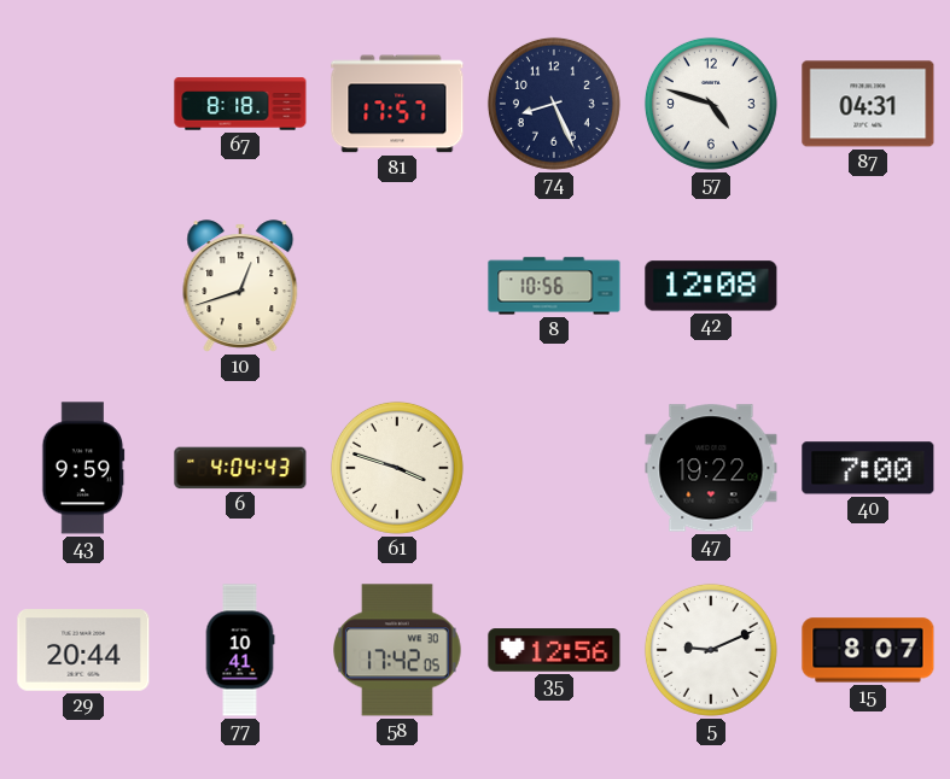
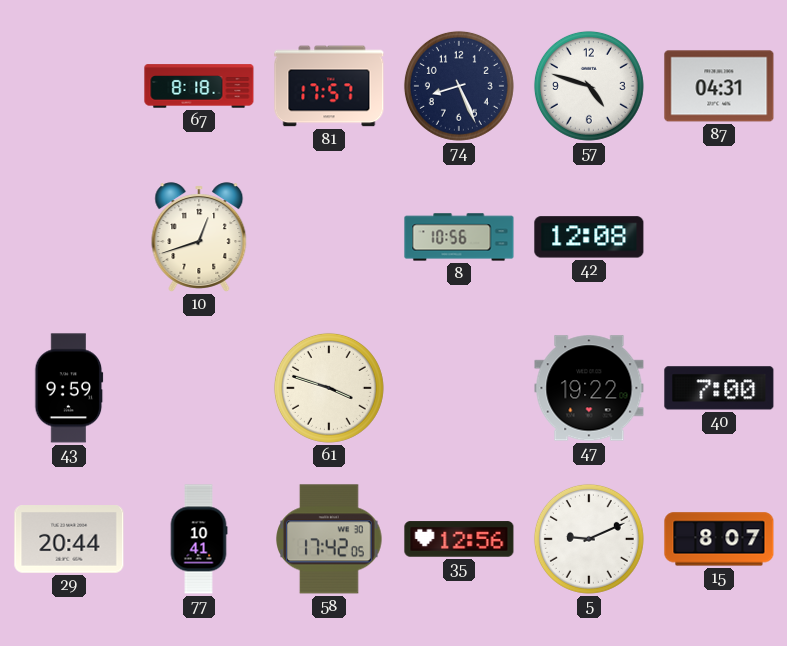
6: 4:04 -> none (240, 468)
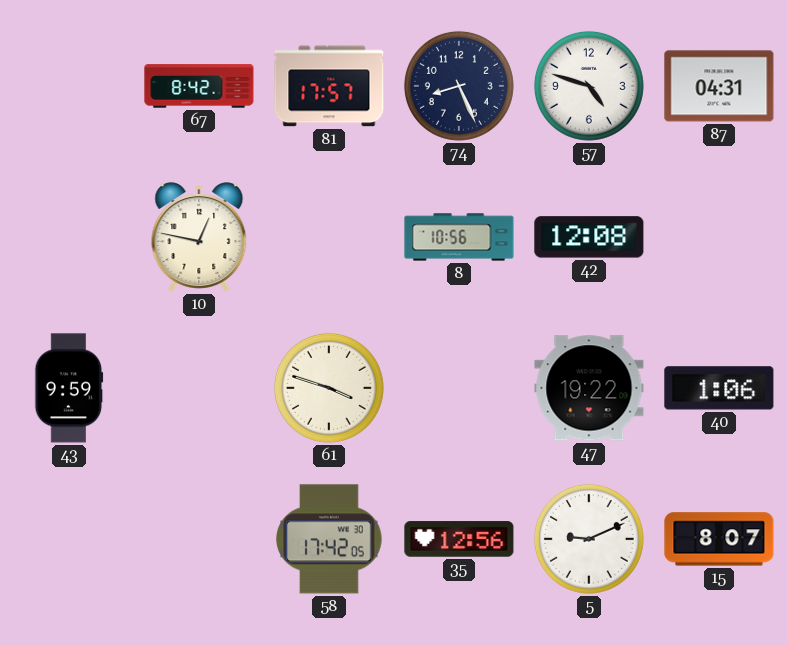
67: 8:18 -> 8:42 (199, 86)
10: 12:42 -> 12:47 (199, 237)
40: 7:00 -> 1:06 (719, 388)
29: 20:44 -> none (69, 539)
77: 10:41 -> none (199, 539)
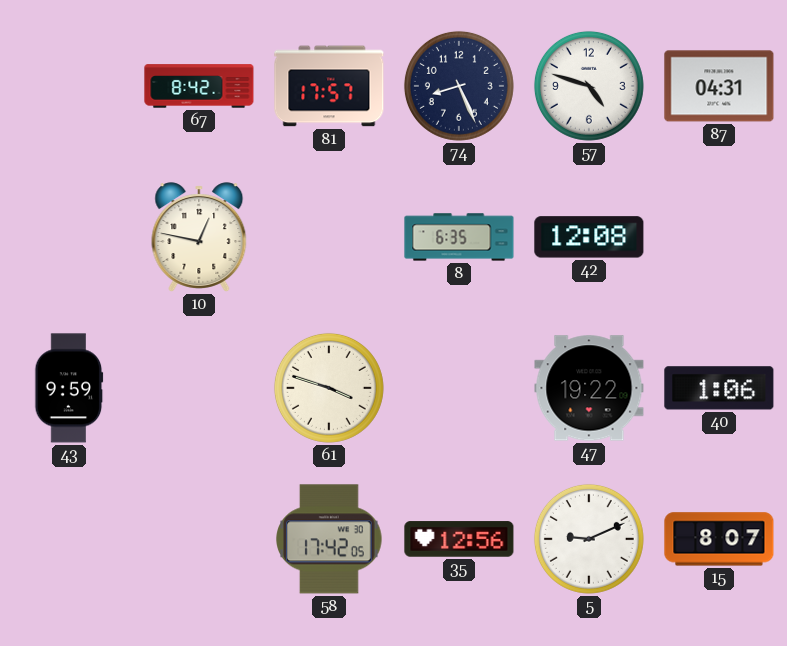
8: 10:56 -> 6:35 (459, 237)
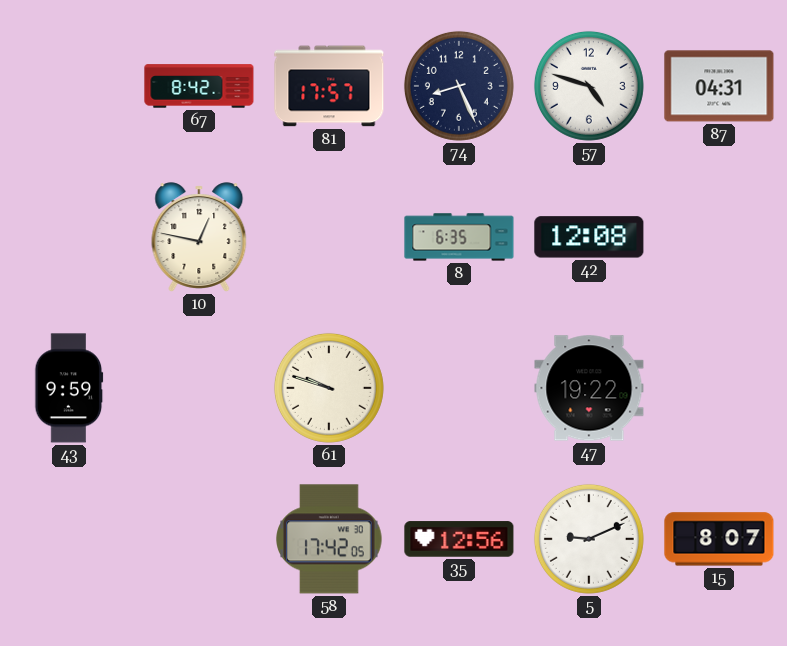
61: 3:48 -> 9:48 (329, 388)
40: 1:06 -> none (719, 388)
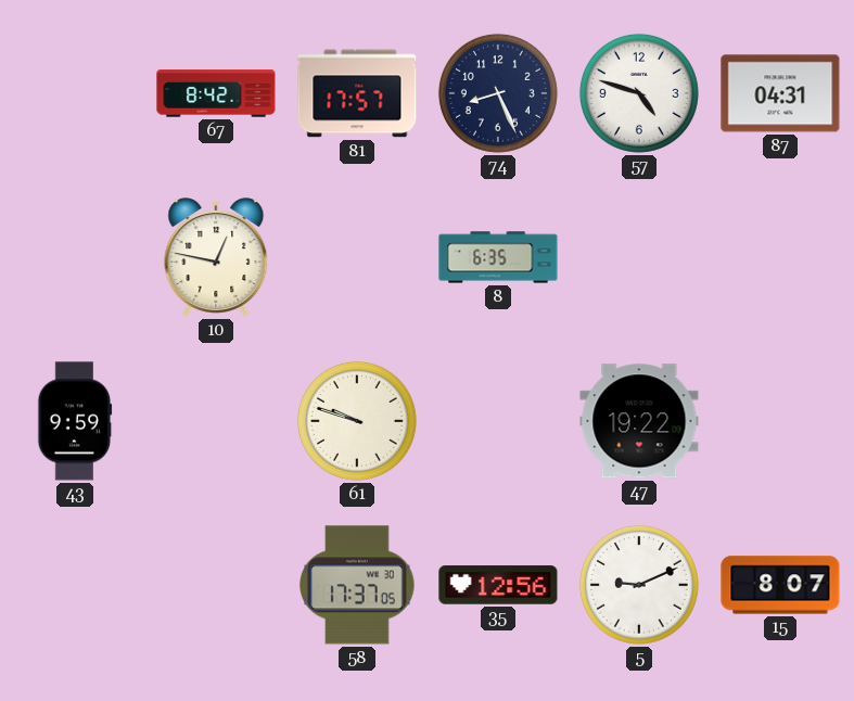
42: 12:08 -> none (589, 237)
58: 17:42 -> 17:37 (357, 585)
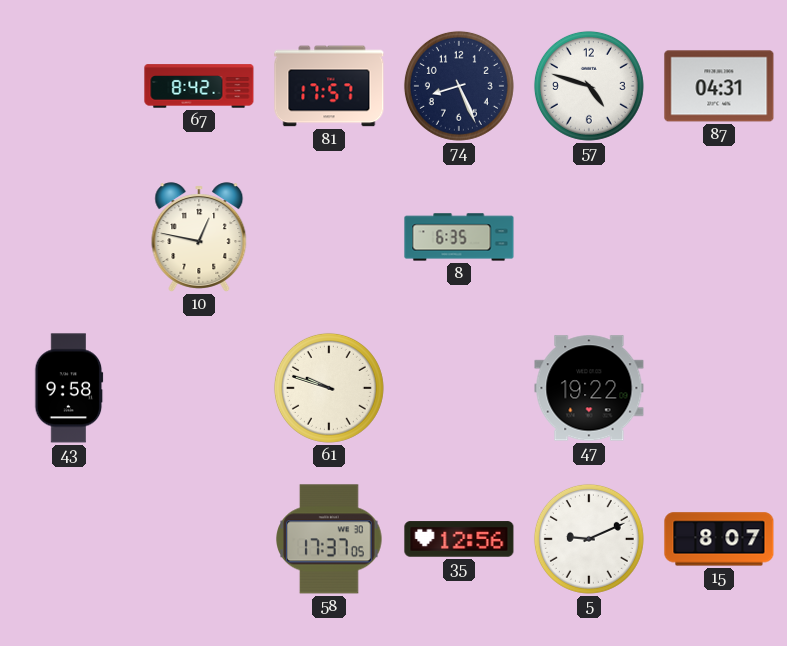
43: 9:59 -> 9:58 (69, 388)
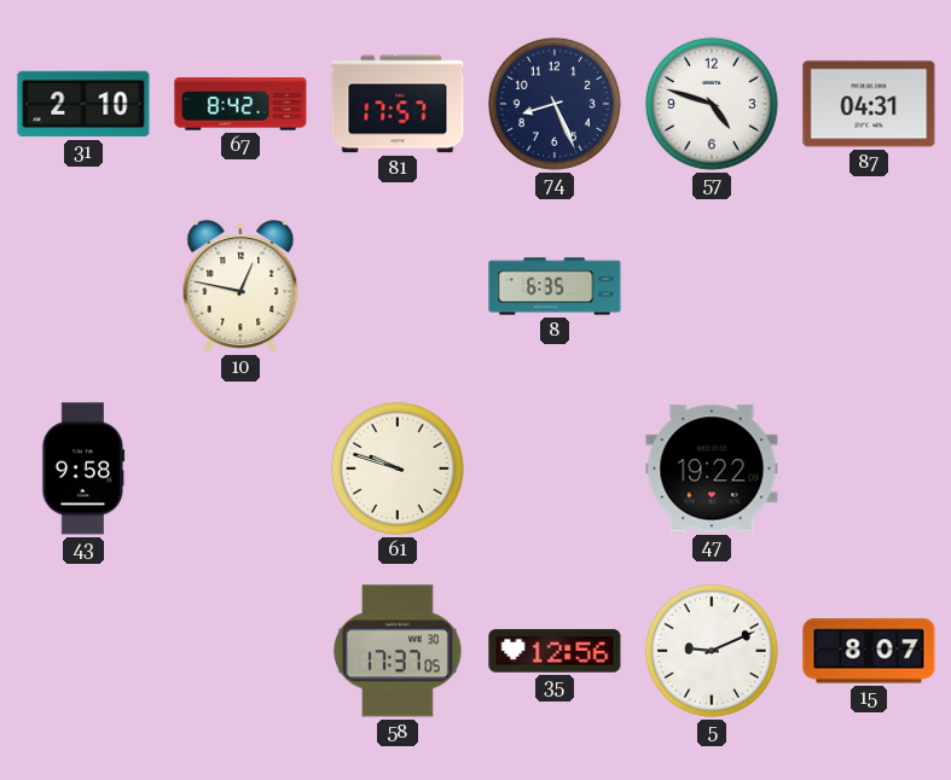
31: none -> 2:10 (83, 104)
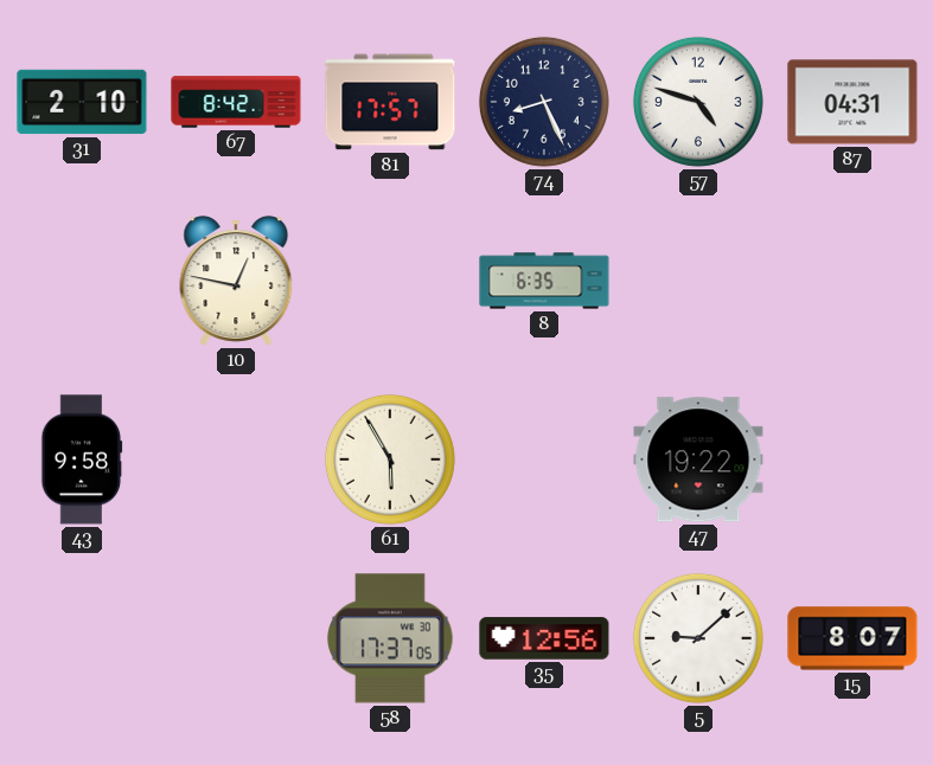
61: 9:48 -> 5:55 (390, 459)
5: 9:11 -> 9:08 (698, 638)
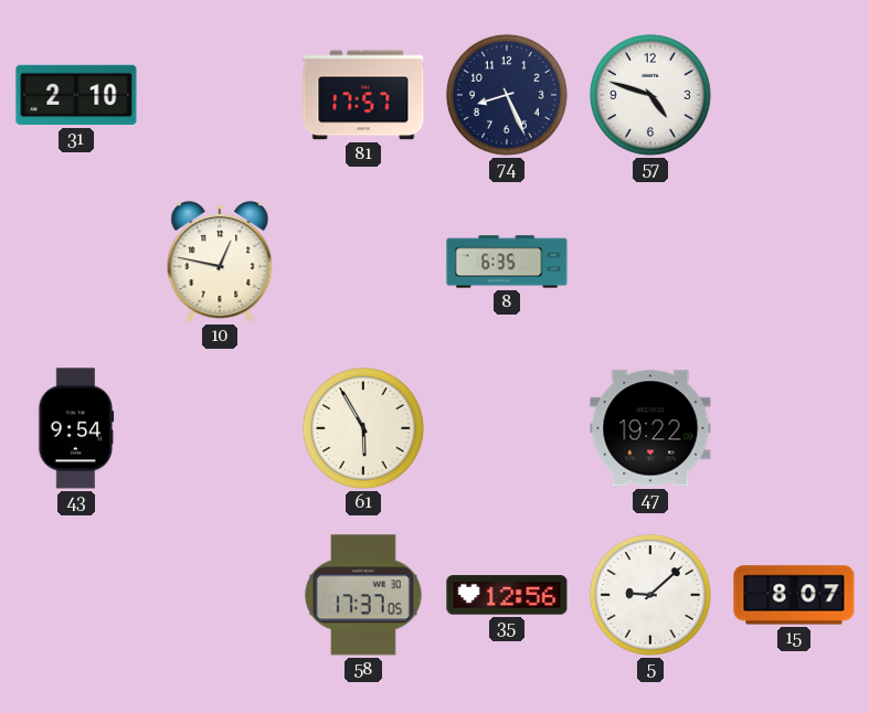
67: 8:42 -> none (236, 102)
87: 04:31 -> none (852, 102)
43: 9:58 -> 9:54 (76, 428)
